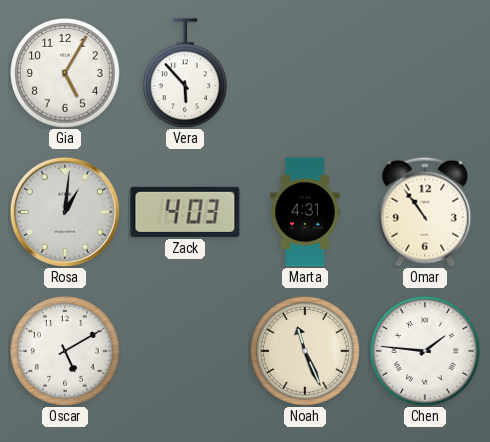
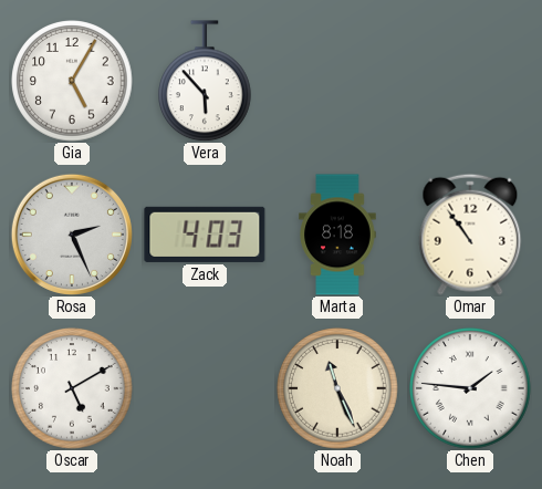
Rosa: 1:01 -> 2:26 (72, 235)
Marta: 4:31 -> 8:18 (337, 235)
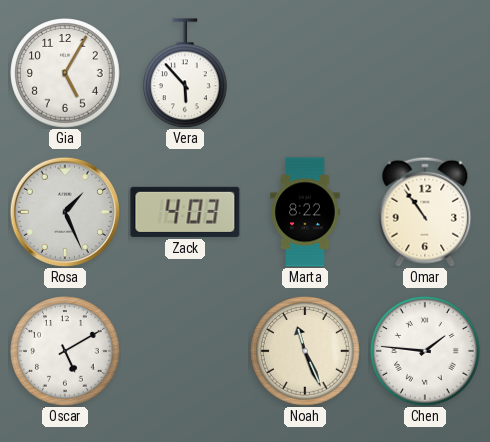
Rosa: 2:26 -> 1:26 (65, 212)
Marta: 8:18 -> 8:22 (305, 212)
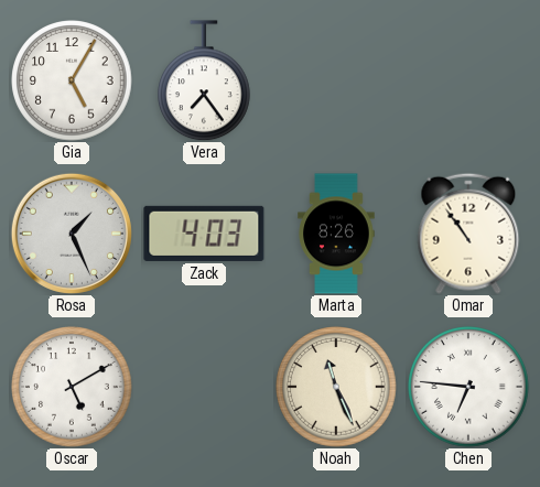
Vera: 5:53 -> 7:24 (205, 80)
Marta: 8:22 -> 8:26 (336, 234)
Chen: 1:46 -> 6:46 (468, 387)
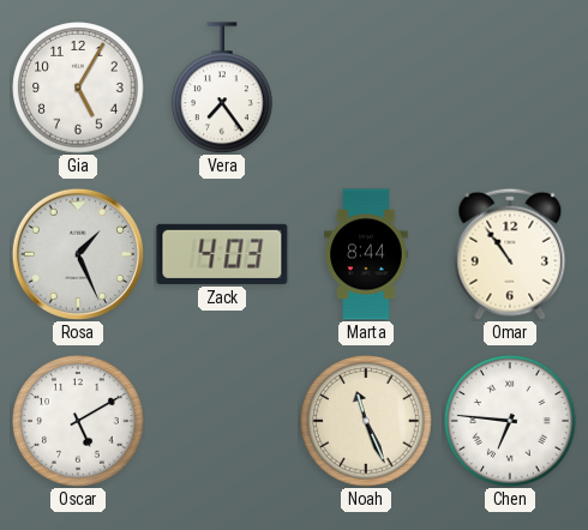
Marta: 8:26 -> 8:44 (366, 254)
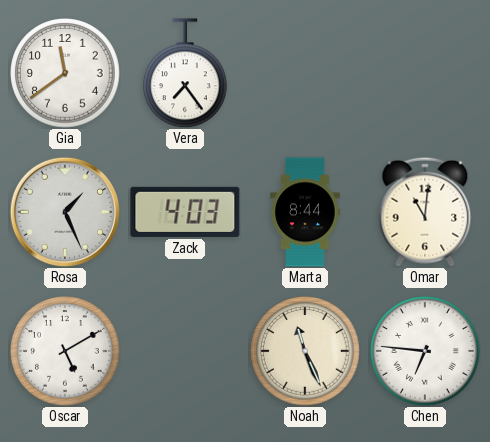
Gia: 5:05 -> 11:39 (65, 73)
Omar: 10:54 -> 11:01 (425, 212)
